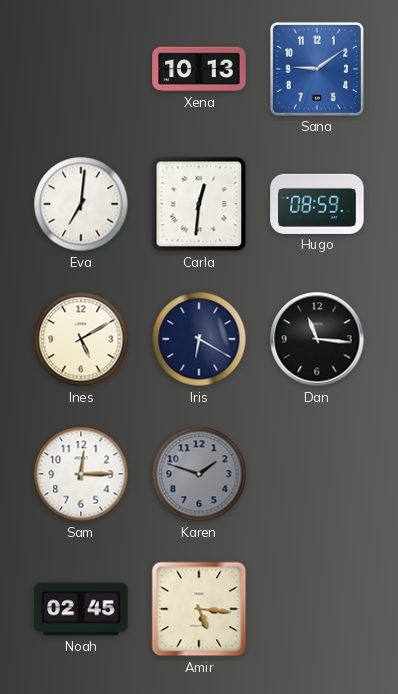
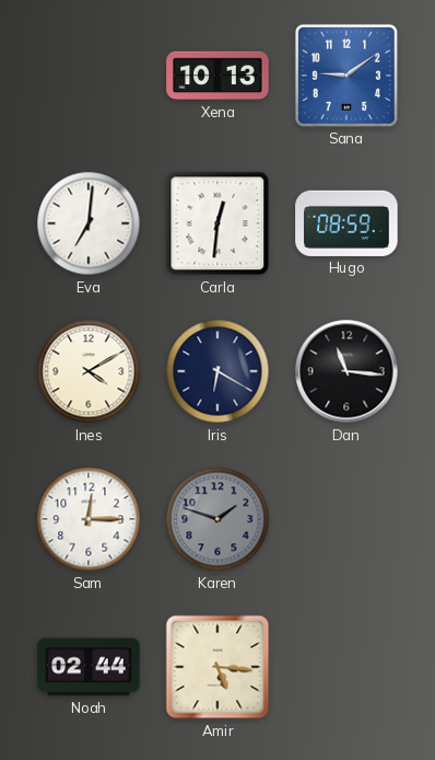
Ines: 5:10 -> 4:10 (89, 371)
Noah: 02:45 -> 02:44 (89, 667)
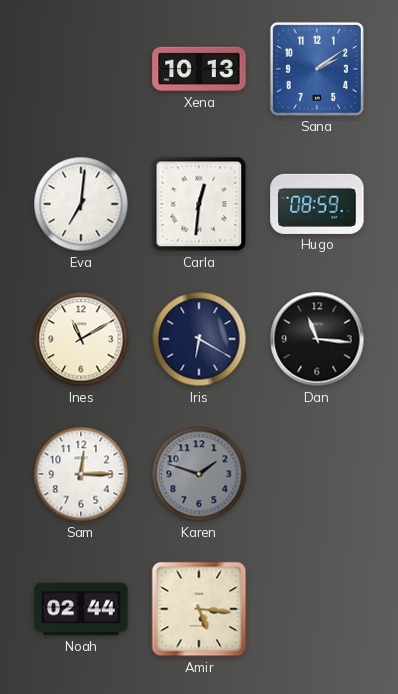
Sana: 9:09 -> 2:09 (317, 69)
Ines: 4:10 -> 11:10 (81, 339)
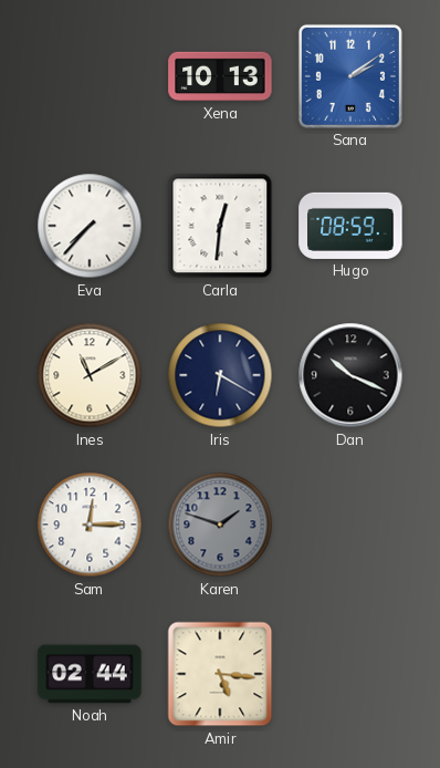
Eva: 7:01 -> 7:37 (90, 226)
Dan: 11:16 -> 10:19 (350, 375)
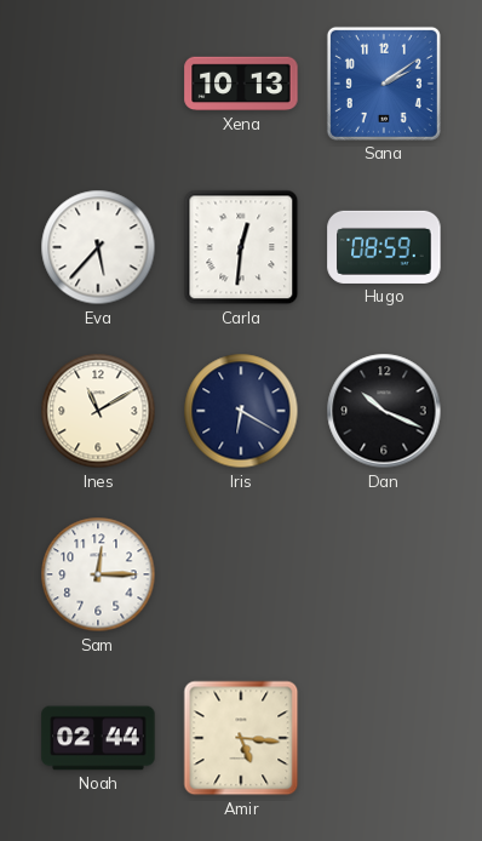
Eva: 7:37 -> 5:37 (98, 247)
Karen: 1:48 -> none (220, 525)
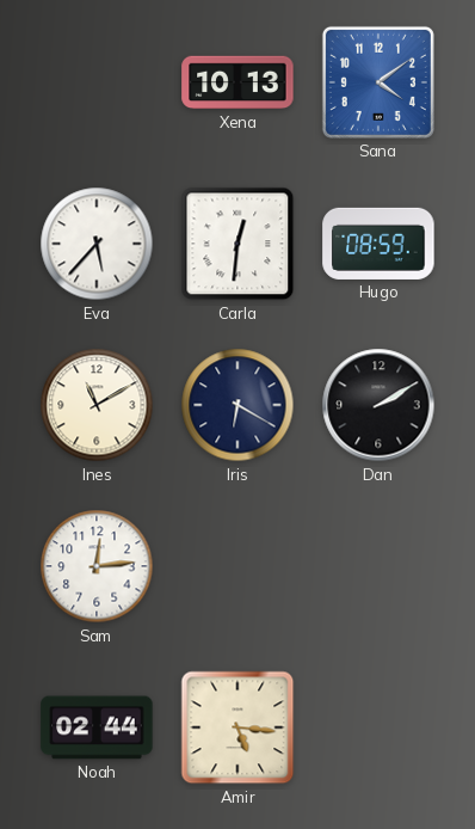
Sana: 2:09 -> 4:09 (378, 82)
Dan: 10:19 -> 2:10 (378, 405)
Sam: 12:15 -> 12:14 (97, 566)
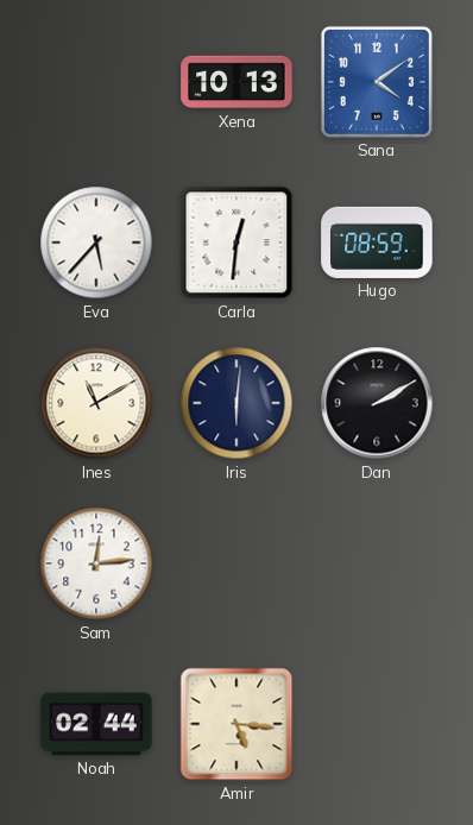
Iris: 6:20 -> 6:01 (236, 403)
